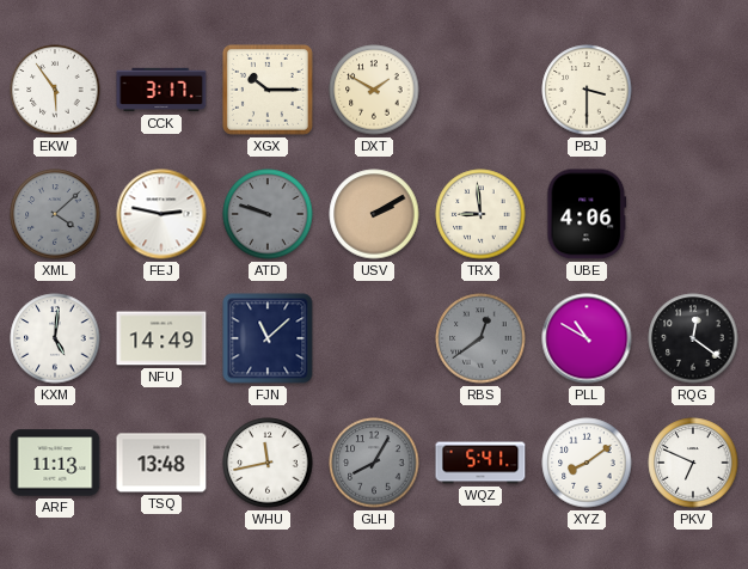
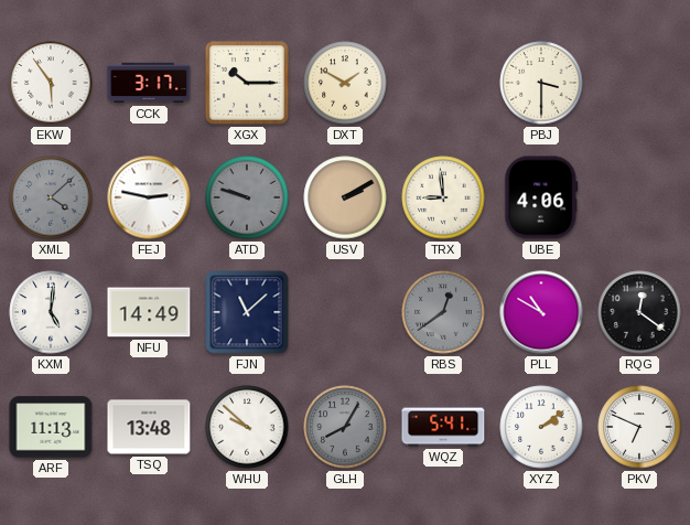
WHU: 11:43 -> 9:52 (247, 427)
XYZ: 8:09 -> 2:09 (541, 427)
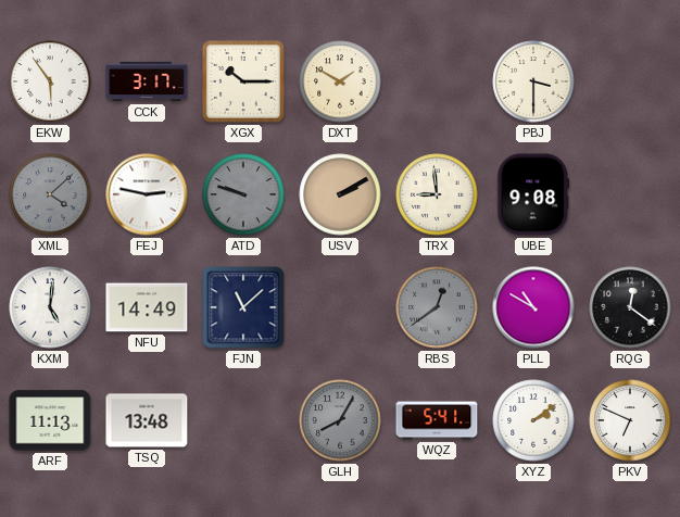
UBE: 4:06 -> 9:08 (533, 194)
WHU: 9:52 -> none (247, 427)
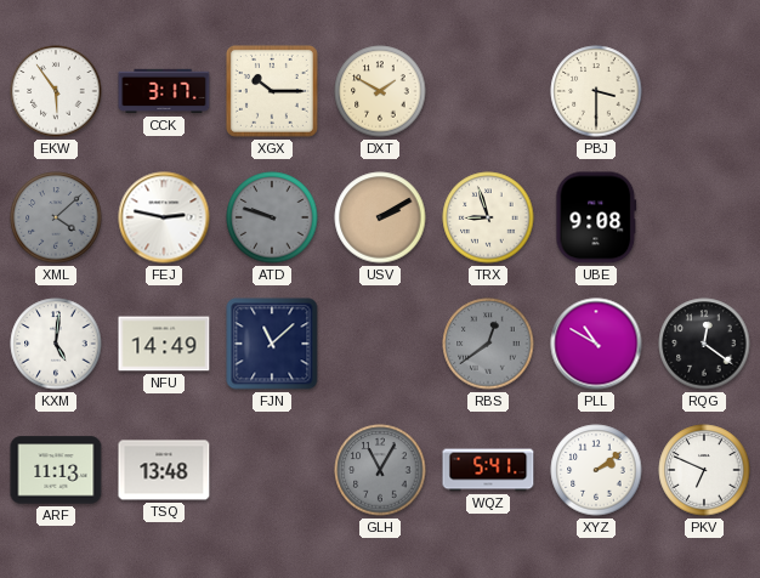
TRX: 8:59 -> 8:57 (488, 217)
GLH: 8:05 -> 11:05 (380, 470)
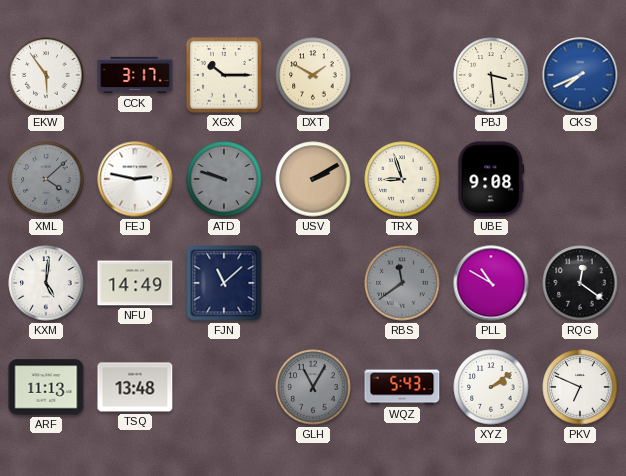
PBJ: 3:30 -> 3:29 (491, 75)
CKS: none -> 7:41 (580, 75)
RBS: 12:39 -> 11:39 (402, 283)
WQZ: 5:41 -> 5:43 (402, 387)
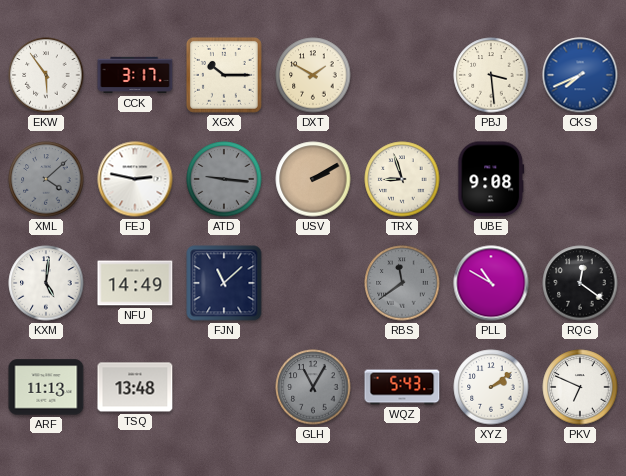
ATD: 9:48 -> 9:16 (224, 179)
